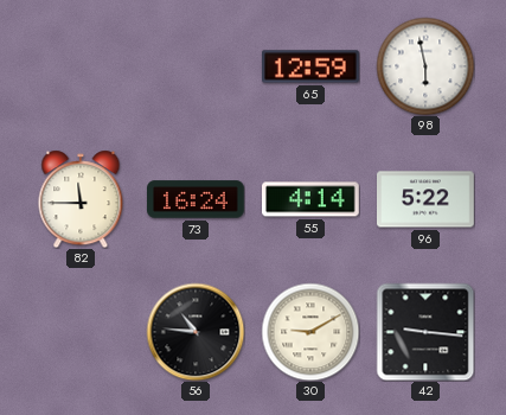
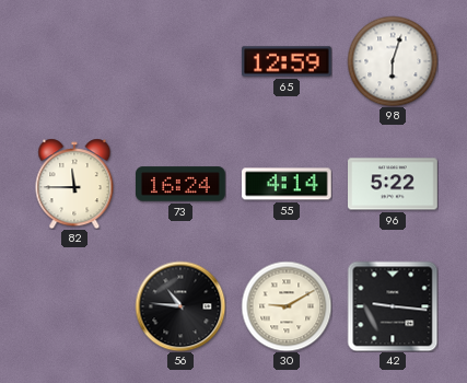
98: 5:58 -> 6:03 (393, 61)
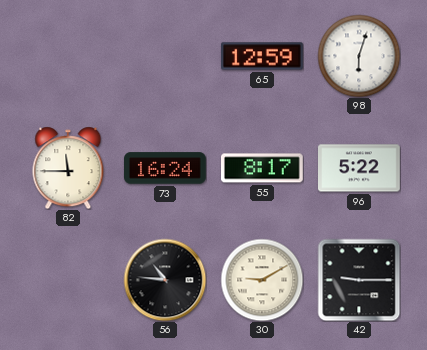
55: 4:14 -> 8:17 (263, 168)
42: 9:16 -> 9:15 (359, 280)
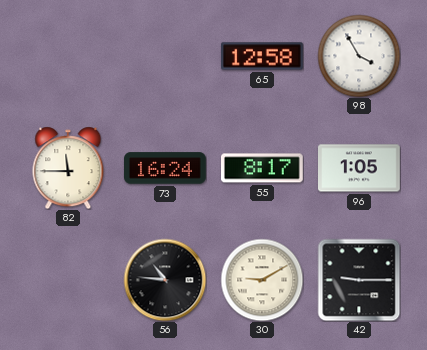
65: 12:59 -> 12:58 (263, 56)
98: 6:03 -> 3:55 (359, 56)
96: 5:22 -> 1:05 (360, 168)
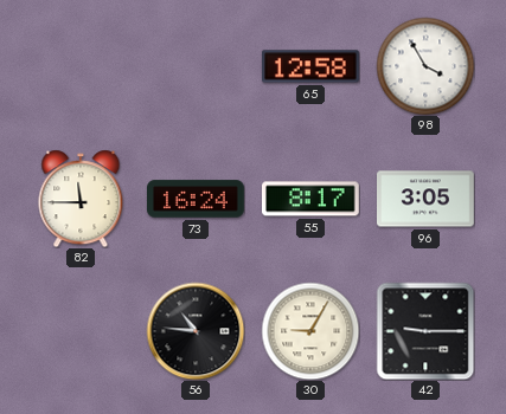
96: 1:05 -> 3:05 (427, 199)
30: 9:10 -> 9:05 (310, 331)
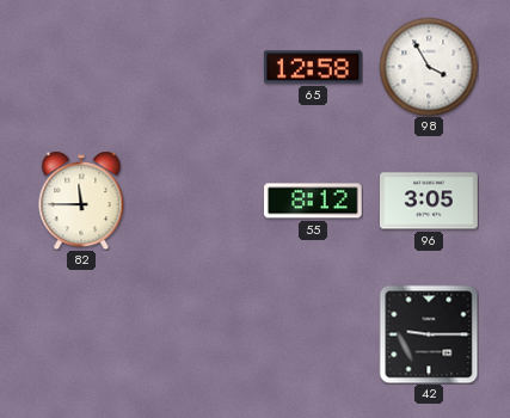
73: 16:24 -> none (197, 199)
55: 8:17 -> 8:12 (314, 201)
56: 10:46 -> none (196, 331)
30: 9:05 -> none (310, 331)
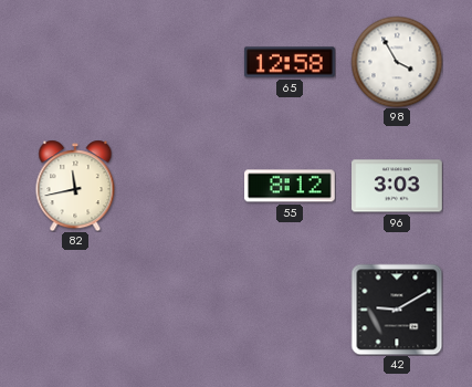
82: 11:45 -> 11:43 (75, 186)
96: 3:05 -> 3:03 (398, 186)
42: 9:15 -> 9:10 (397, 310)
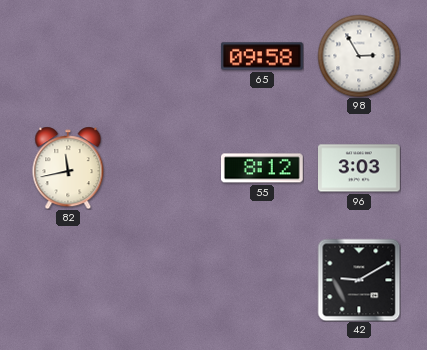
65: 12:58 -> 09:58 (263, 56)
98: 3:55 -> 2:55 (359, 56)
